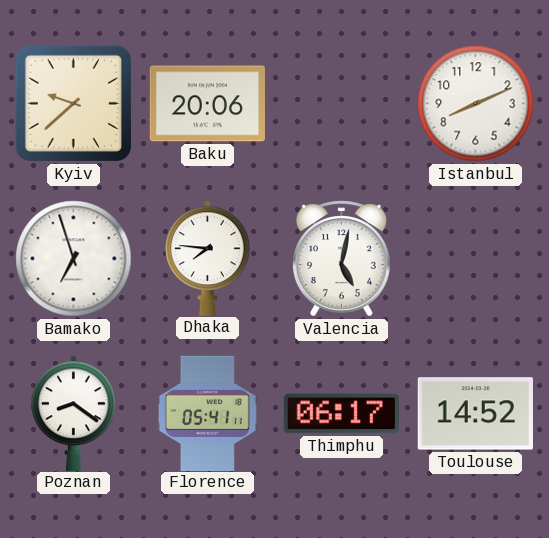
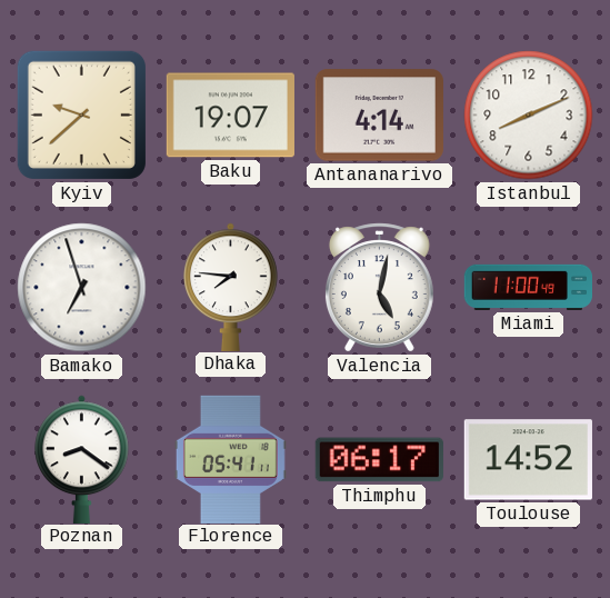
Baku: 20:06 -> 19:07 (230, 116)
Antananarivo: none -> 4:14 (379, 116)
Miami: none -> 11:00 (528, 287)
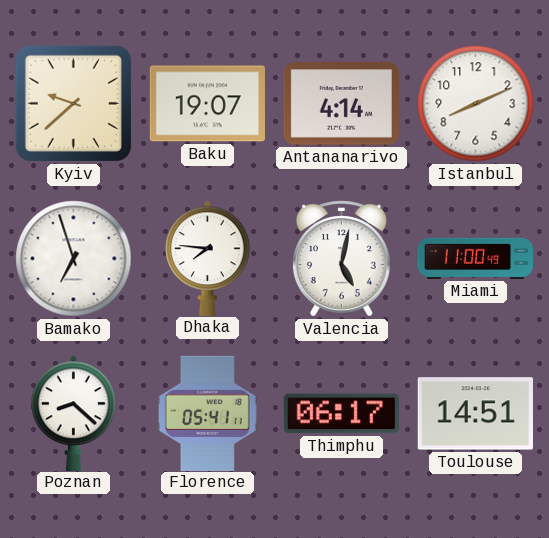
Poznan: 8:21 -> 8:22 (74, 413)
Toulouse: 14:52 -> 14:51 (475, 414)
